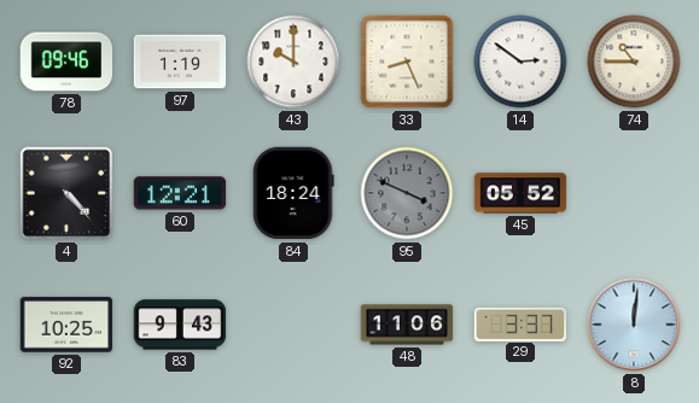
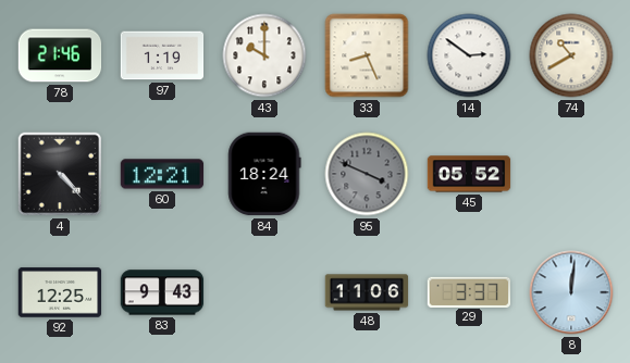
78: 09:46 -> 21:46 (60, 55)
74: 10:45 -> 10:40 (571, 55)
92: 10:25 -> 12:25 (60, 292)
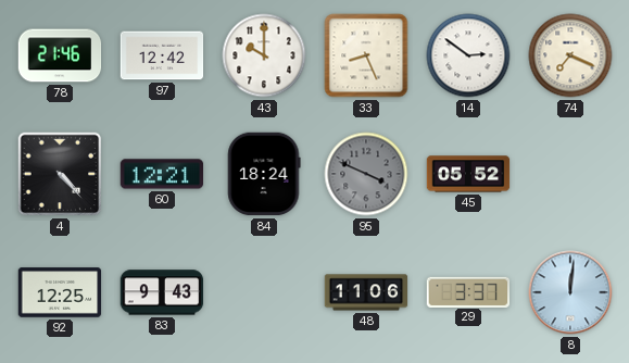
97: 1:19 -> 12:42 (162, 55)
74: 10:40 -> 7:19 (570, 55)
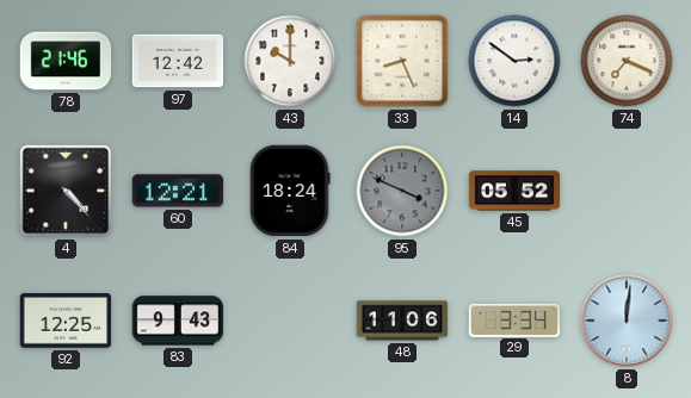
29: 3:37 -> 3:34 (514, 319)
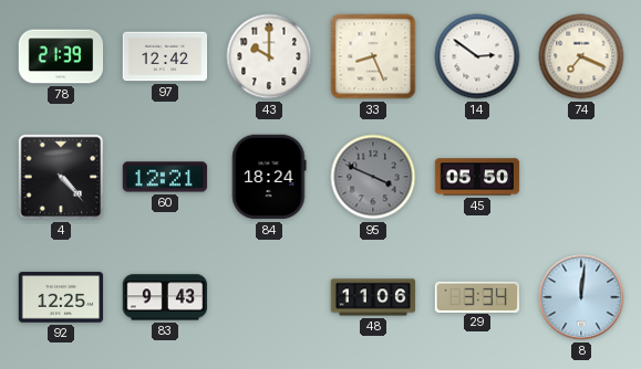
78: 21:46 -> 21:39 (61, 56)
45: 05:52 -> 05:50 (477, 177)
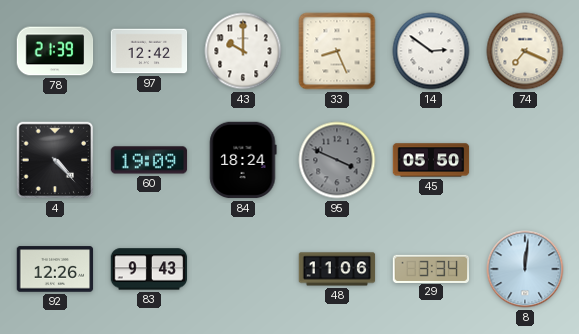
60: 12:21 -> 19:09 (149, 160)
92: 12:25 -> 12:26 (55, 269)
